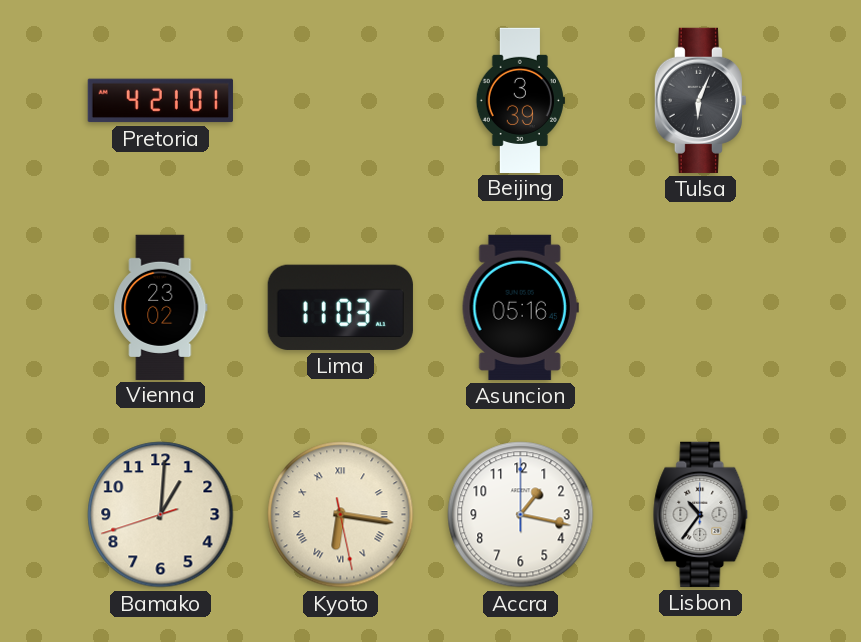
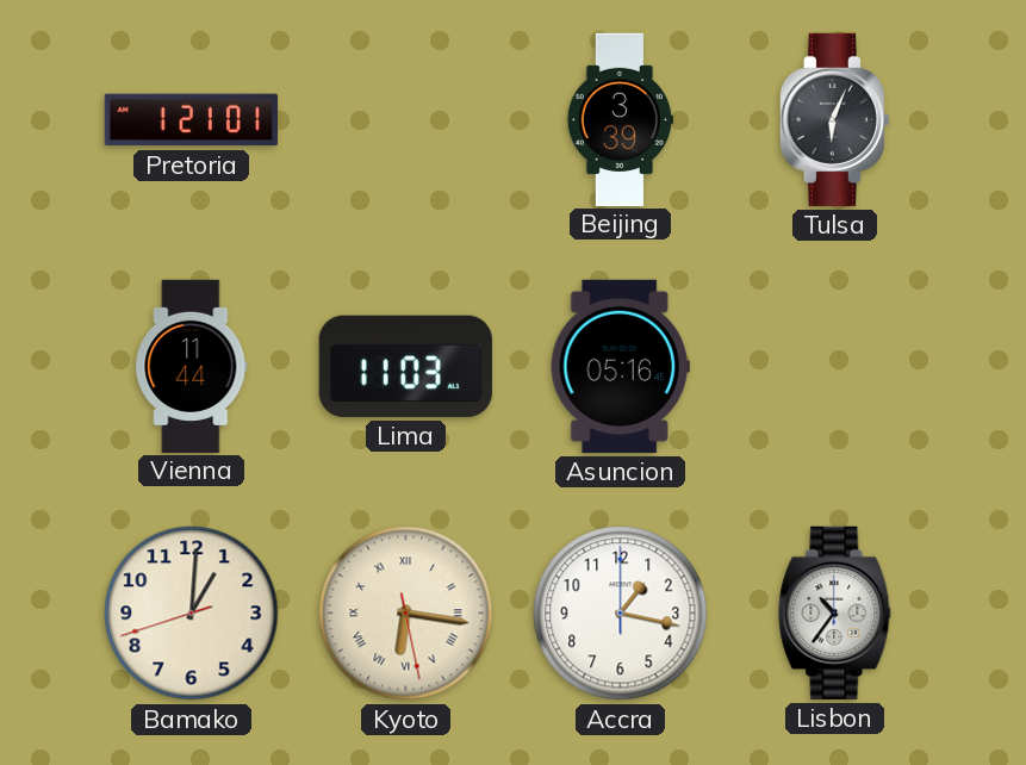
Pretoria: 4:21 -> 1:21 (191, 120)
Vienna: 23:02 -> 11:44 (192, 366)
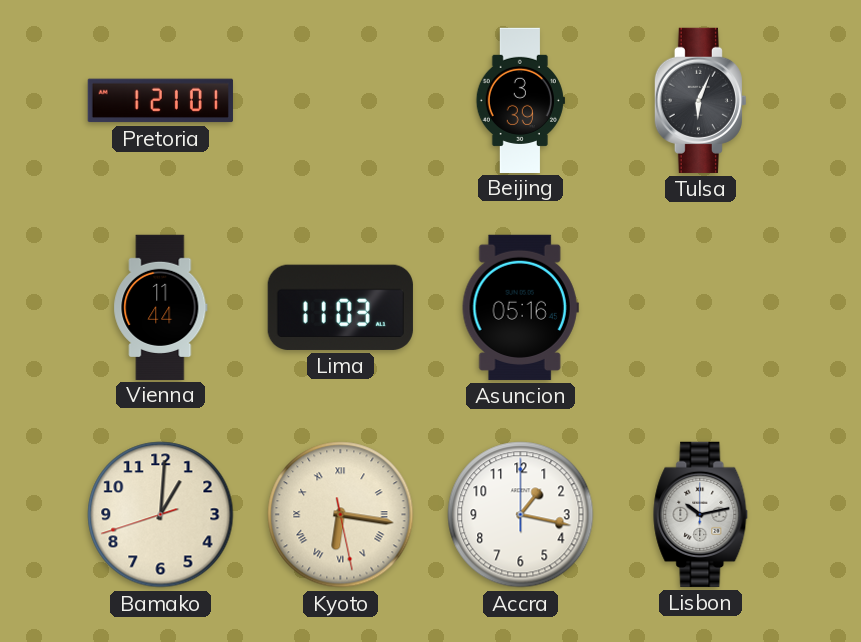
Lisbon: 10:36 -> 10:13 (701, 514)
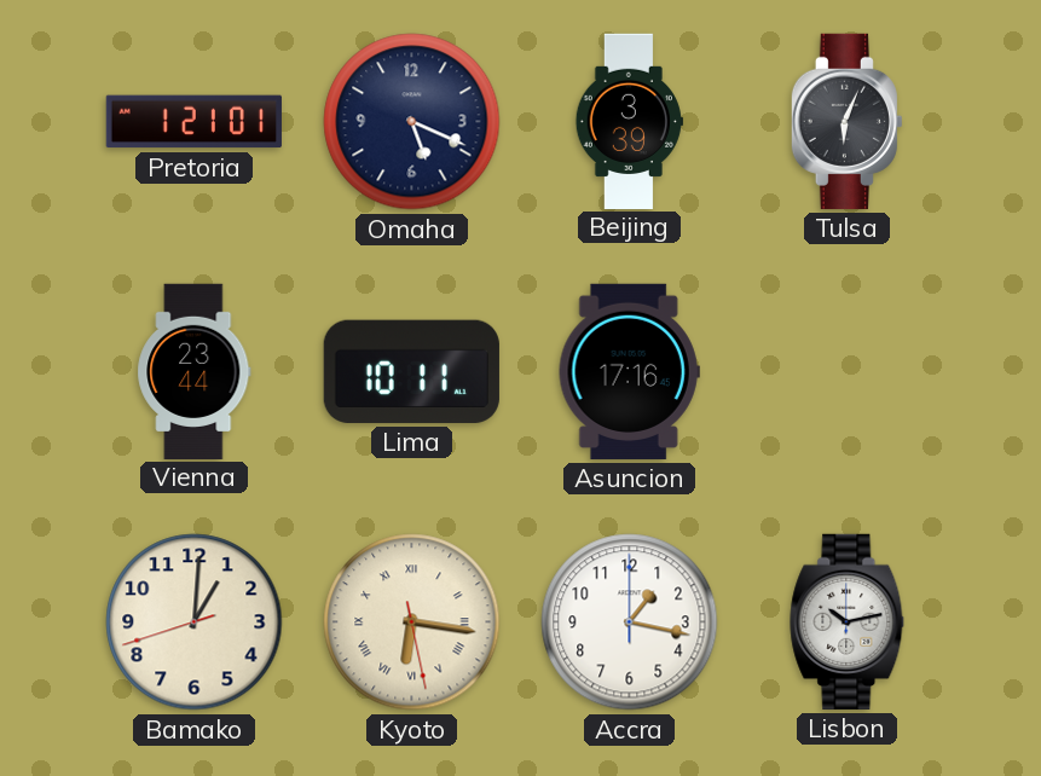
Omaha: none -> 5:19 (412, 122)
Vienna: 11:44 -> 23:44 (195, 371)
Lima: 11:03 -> 10:11 (411, 371)
Asuncion: 05:16 -> 17:16 (629, 371)
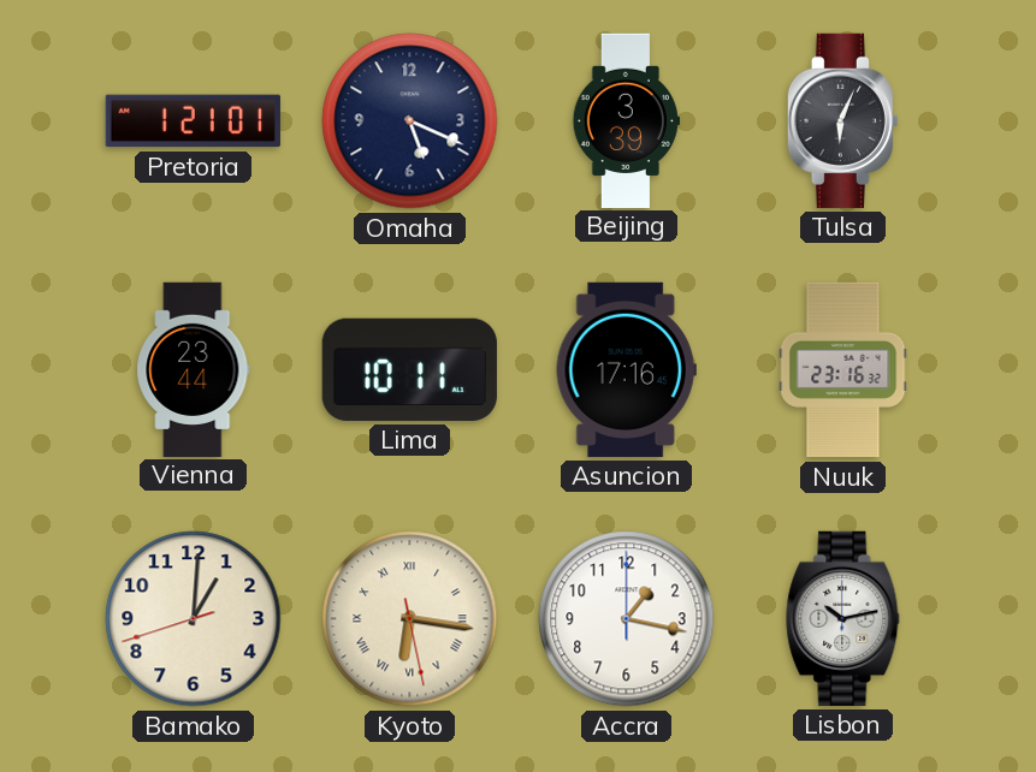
Nuuk: none -> 23:16 (843, 370)
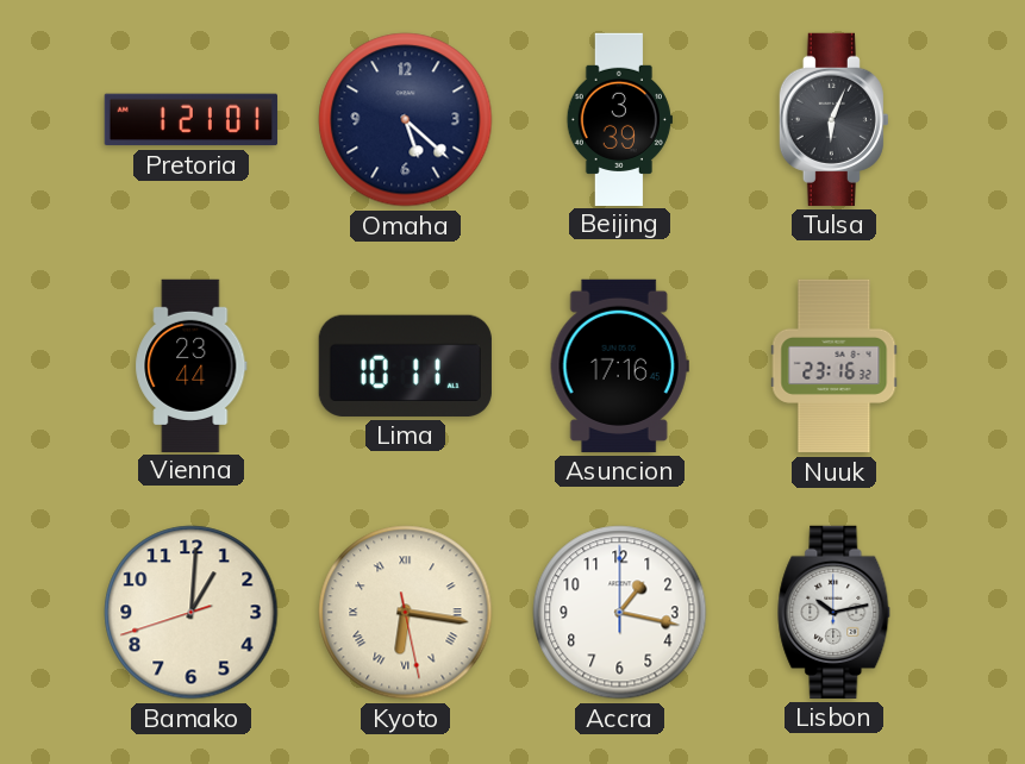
Omaha: 5:19 -> 5:22 (406, 120)
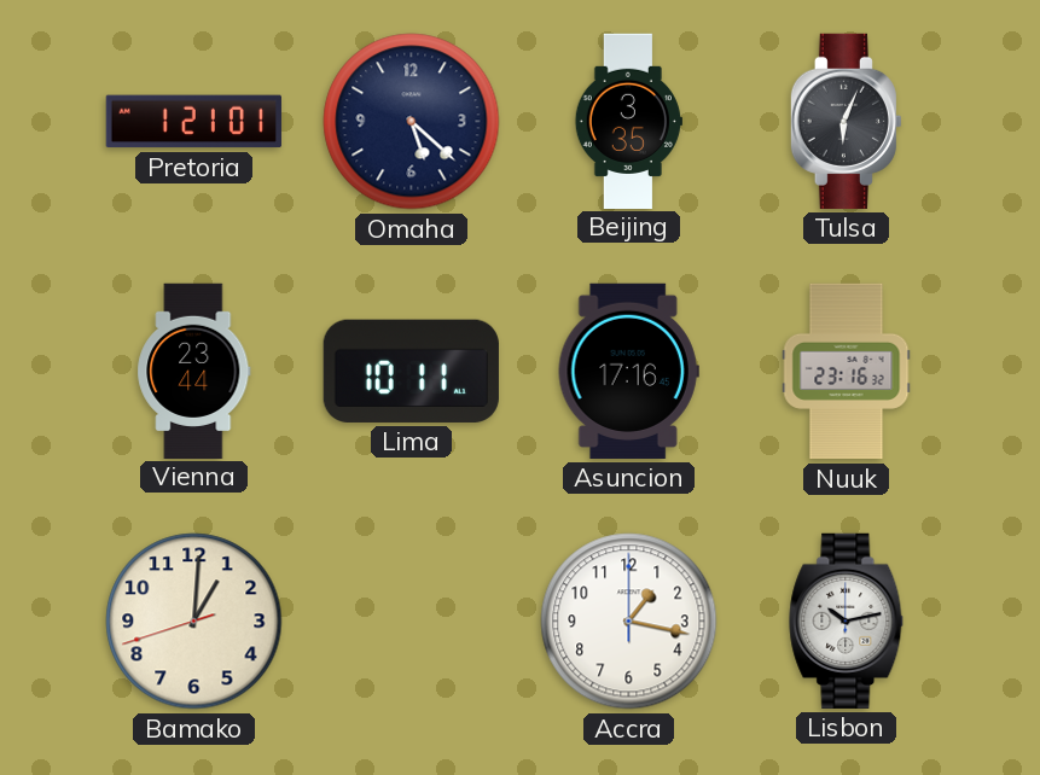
Beijing: 3:39 -> 3:35 (628, 121)
Kyoto: 6:16 -> none (406, 613)
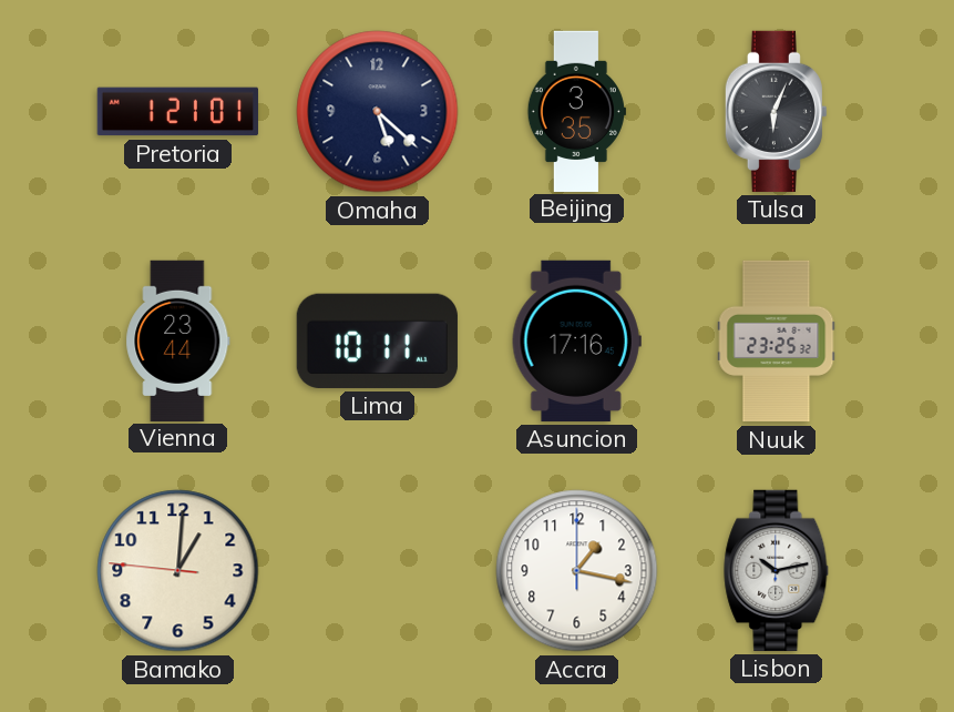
Nuuk: 23:16 -> 23:25 (777, 342)
Bamako: 1:00:42 -> 1:00:46 (178, 571)
